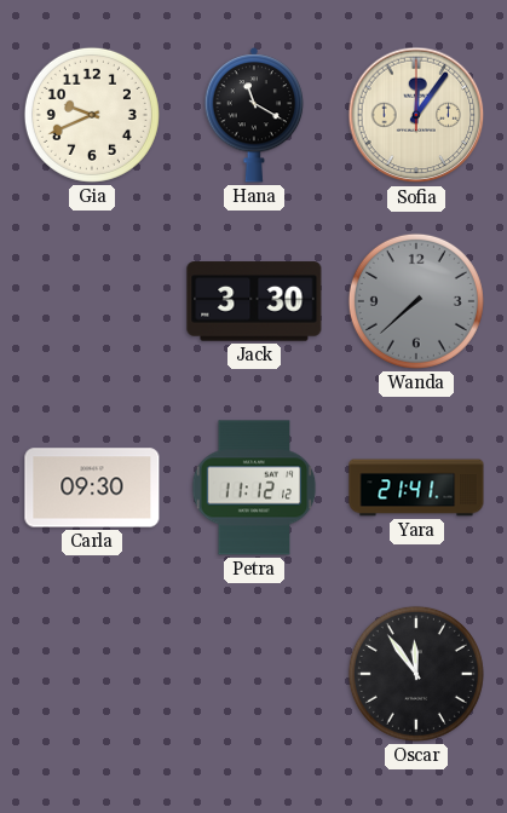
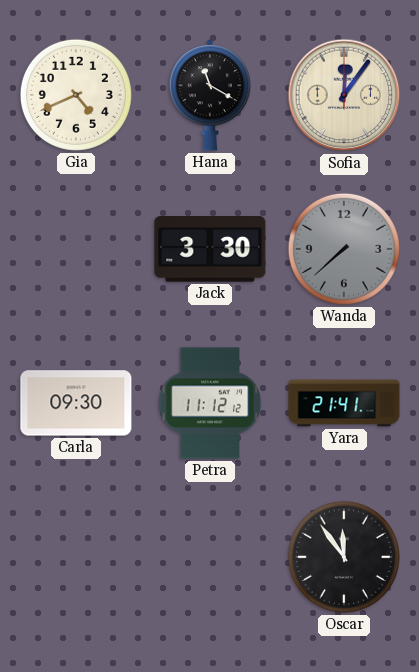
Gia: 9:41 -> 4:41 (76, 95)
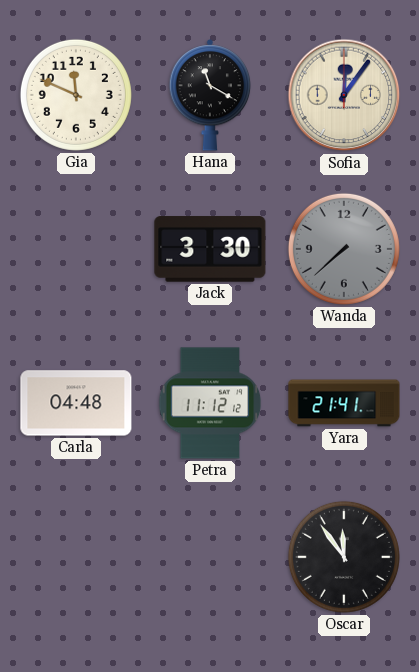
Gia: 4:41 -> 11:49 (76, 95)
Carla: 09:30 -> 04:48 (76, 403)
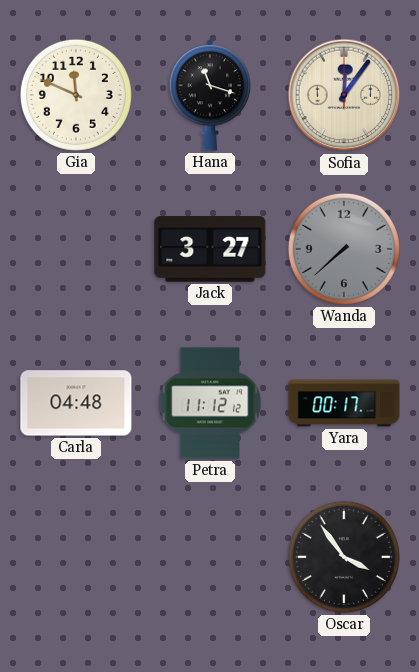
Hana: 11:20 -> 11:18 (210, 95)
Jack: 3:30 -> 3:27 (210, 249)
Yara: 21:41 -> 00:17 (344, 403)
Oscar: 11:54 -> 3:54 (344, 557)
